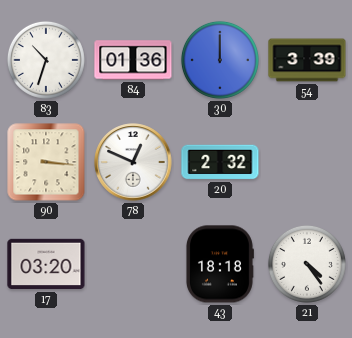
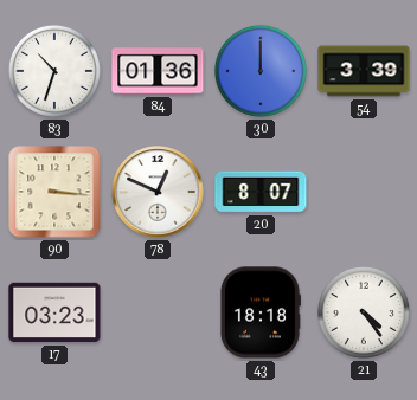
20: 2:32 -> 8:07 (261, 192)
17: 03:20 -> 03:23 (54, 312)
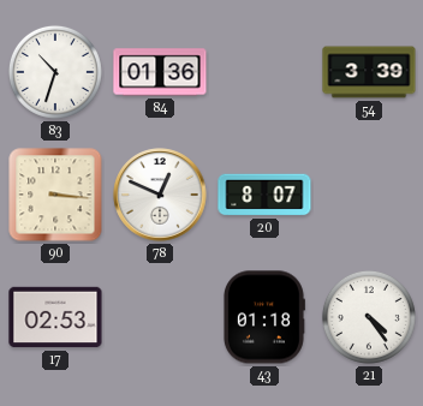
30: 12:00 -> none (261, 71)
17: 03:23 -> 02:53 (55, 317)
43: 18:18 -> 01:18 (263, 317)
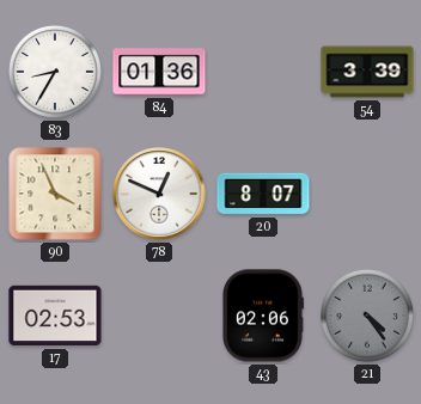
83: 10:33 -> 8:35 (55, 72)
90: 3:16 -> 3:56 (55, 194)
43: 01:18 -> 02:06 (262, 316)
21 dial: white -> grey (367, 316)
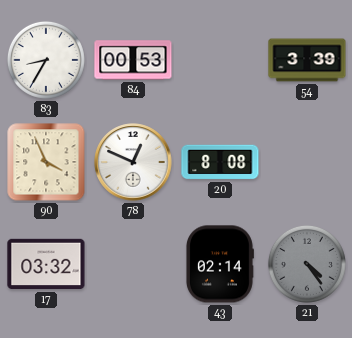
84: 01:36 -> 00:53 (133, 60)
20: 8:07 -> 8:08 (220, 162)
17: 02:53 -> 03:32 (46, 264)
43: 02:06 -> 02:14 (219, 264)
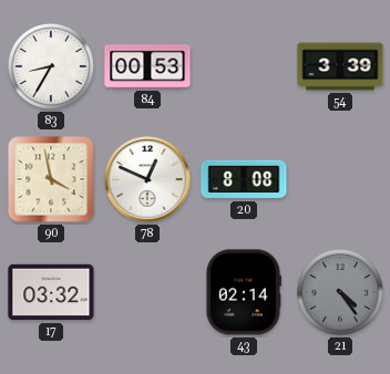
90: 3:56 -> 3:58 (51, 179)
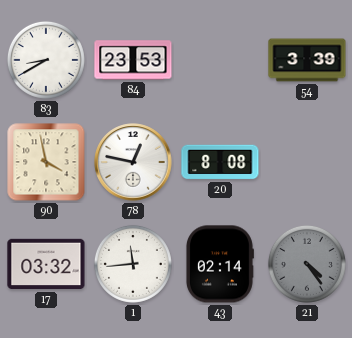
83: 8:35 -> 8:40 (46, 60)
84: 00:53 -> 23:53 (133, 60)
78: 12:49 -> 12:47 (133, 162)
1: none -> 11:44 (133, 264)
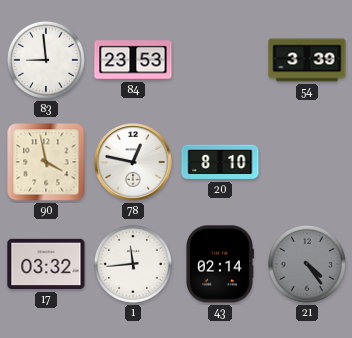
83: 8:40 -> 8:59 (46, 60)
20: 8:08 -> 8:10 (220, 162)
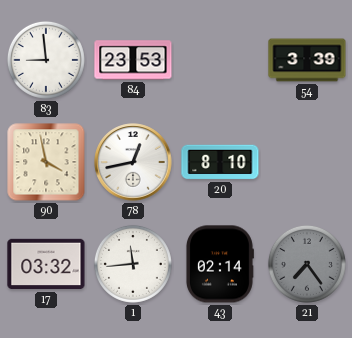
78: 12:47 -> 12:43 (133, 162)
21: 4:24 -> 7:24 (307, 264)
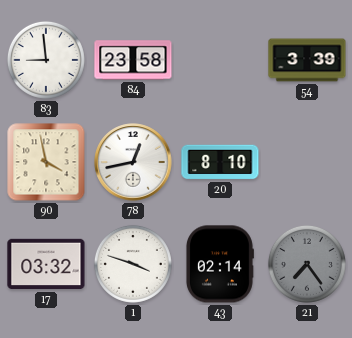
84: 23:53 -> 23:58 (133, 60)
1: 11:44 -> 3:48 (133, 264)
